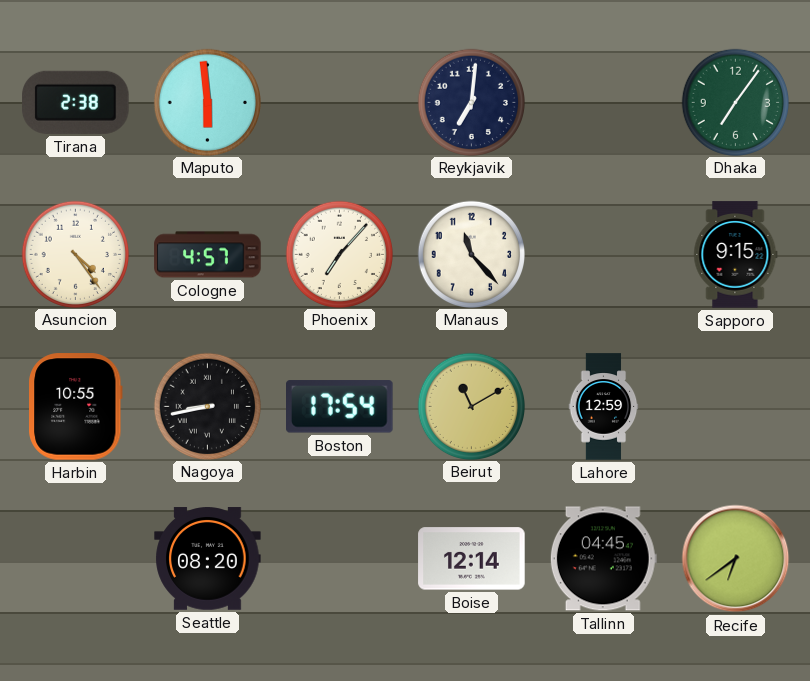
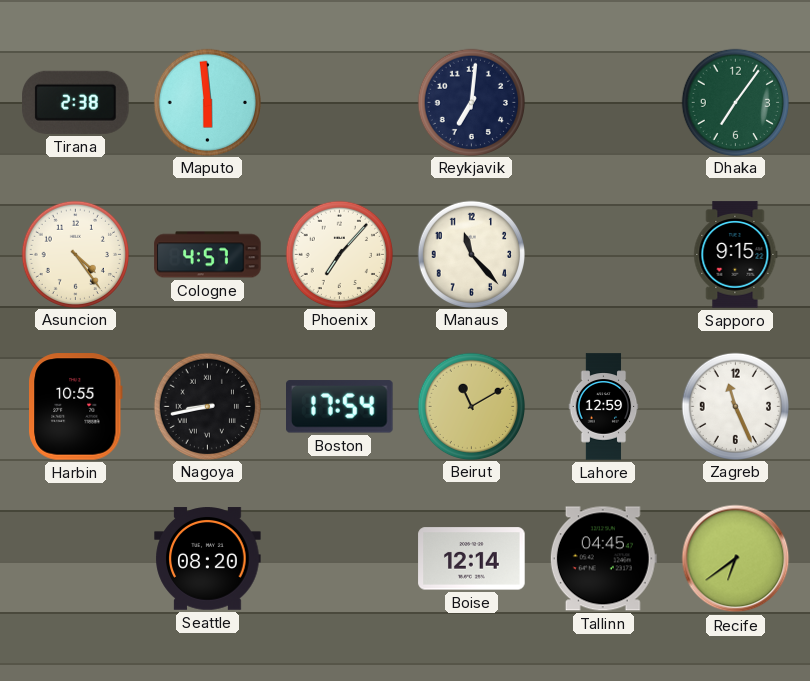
Zagreb: none -> 11:26 (735, 406)
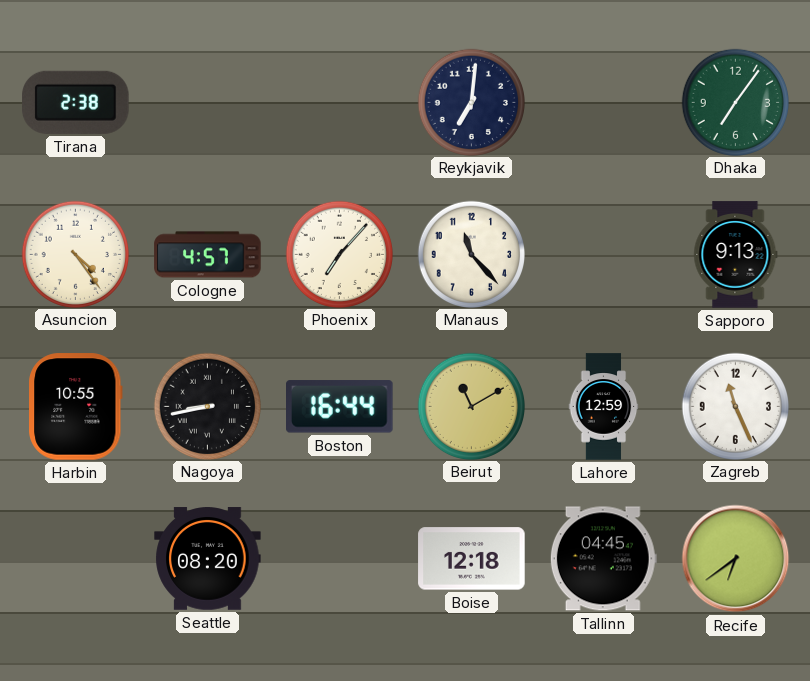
Maputo: 5:59 -> none (207, 102)
Sapporo: 9:15 -> 9:13 (736, 255)
Boston: 17:54 -> 16:44 (340, 407)
Boise: 12:14 -> 12:18 (472, 559)
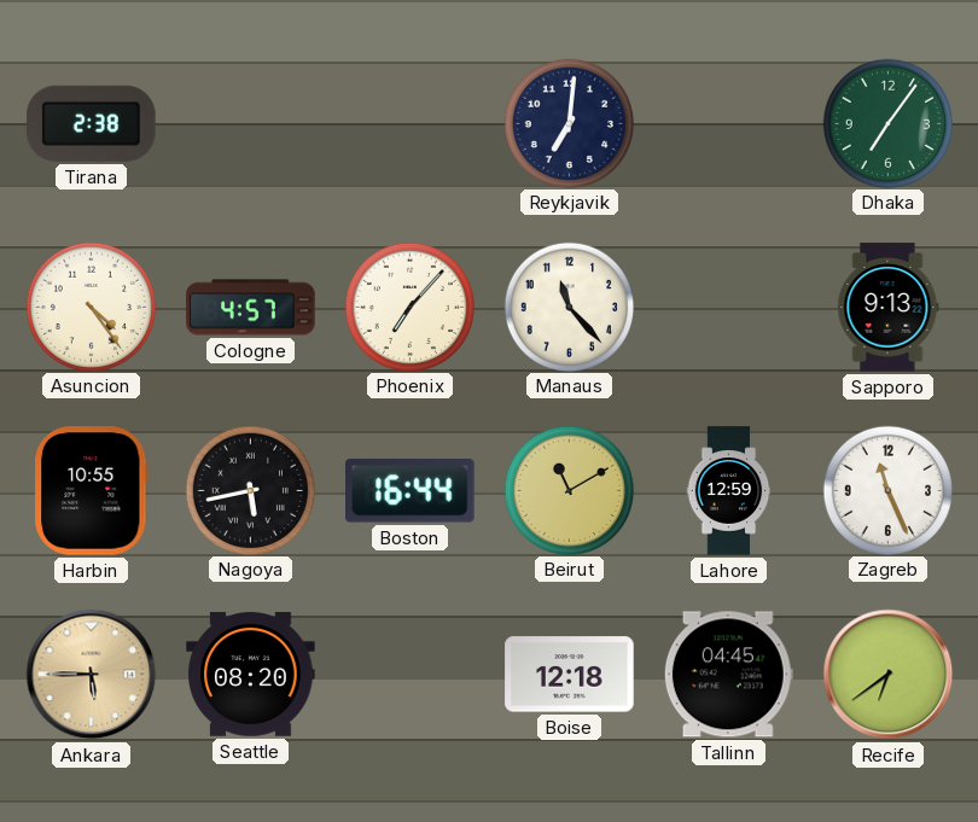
Nagoya: 8:43 -> 5:43 (250, 490)
Ankara: none -> 5:45 (92, 675)
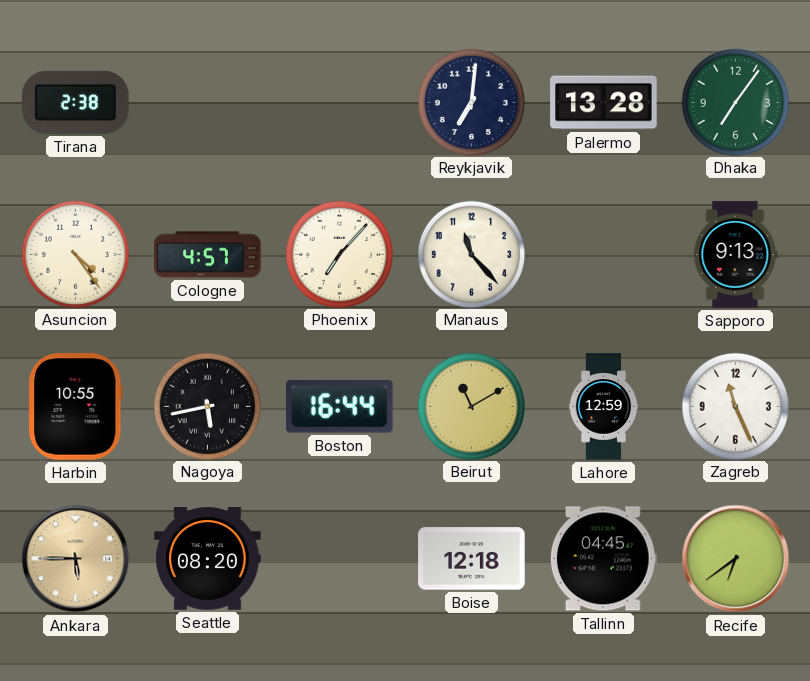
Palermo: none -> 13:28 (604, 103)
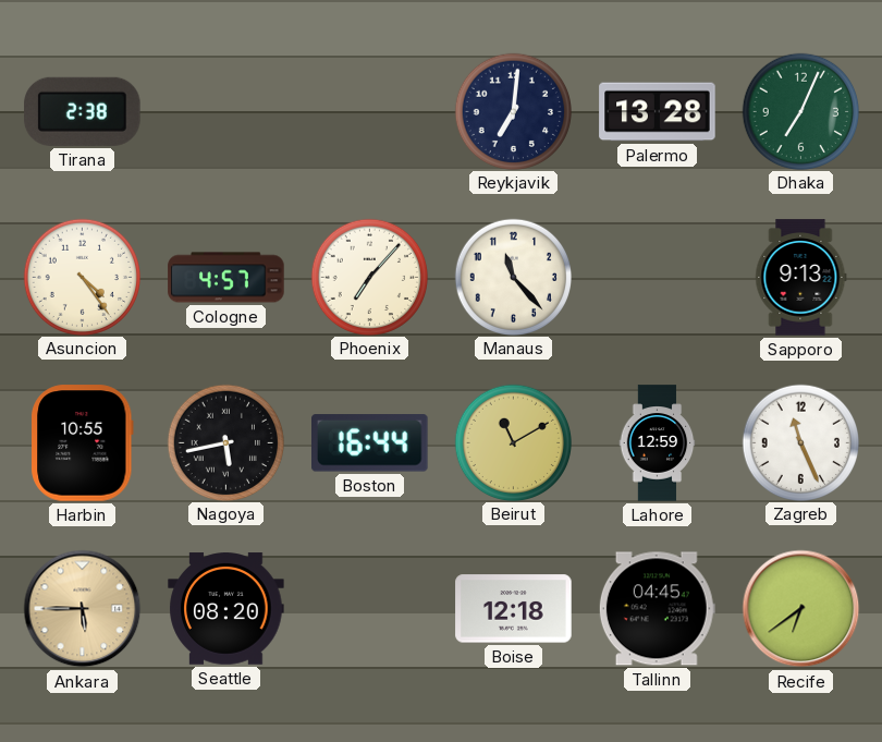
Dhaka: 7:06 -> 7:04 (800, 111)
